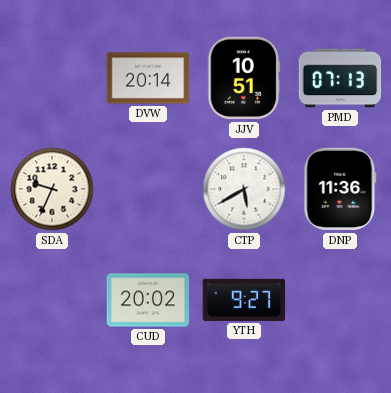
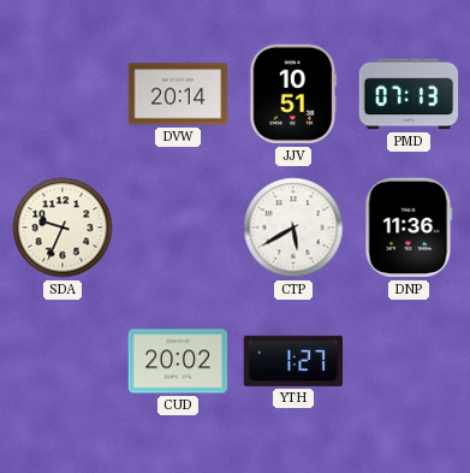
YTH: 9:27 -> 1:27 (292, 361)
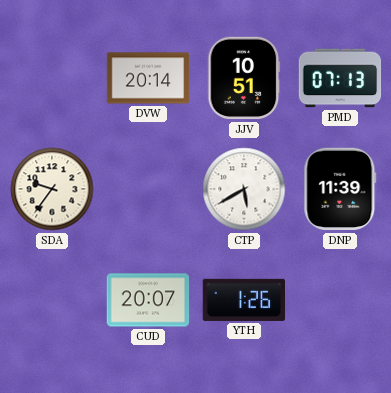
SDA: 9:34 -> 9:36 (52, 189)
DNP: 11:36 -> 11:39 (340, 189)
CUD: 20:02 -> 20:07 (148, 300)
YTH: 1:27 -> 1:26 (243, 300)
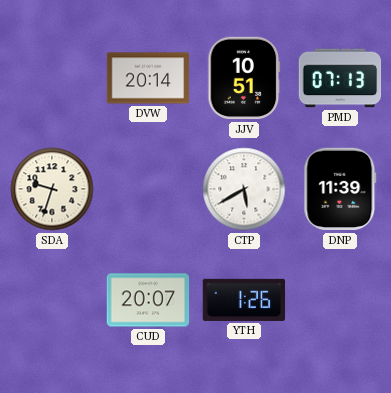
SDA: 9:36 -> 9:33 (52, 189)
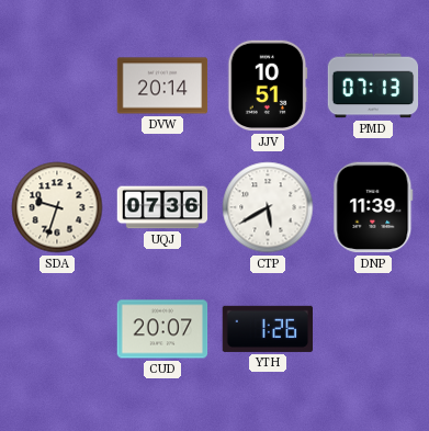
UQJ: none -> 07:36 (162, 207)
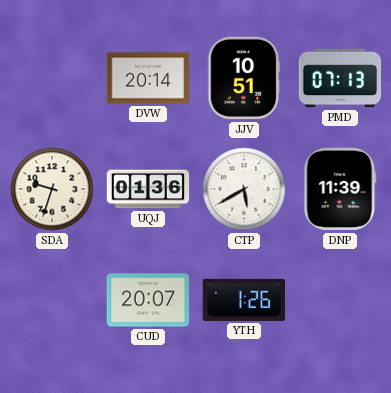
UQJ: 07:36 -> 01:36 (148, 189)
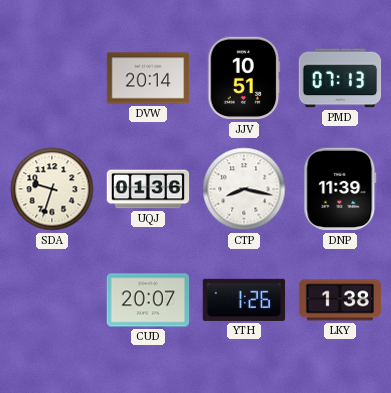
CTP: 5:40 -> 8:17 (244, 189)
LKY: none -> 1:38 (340, 300)
